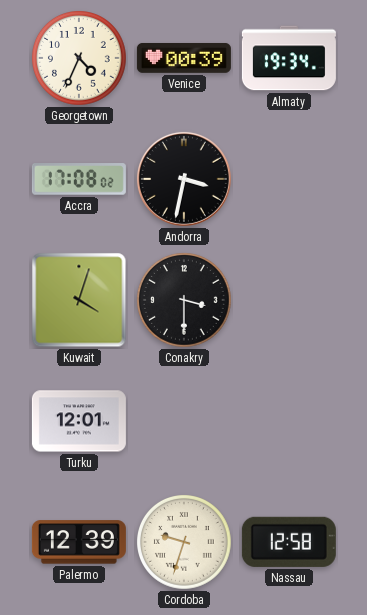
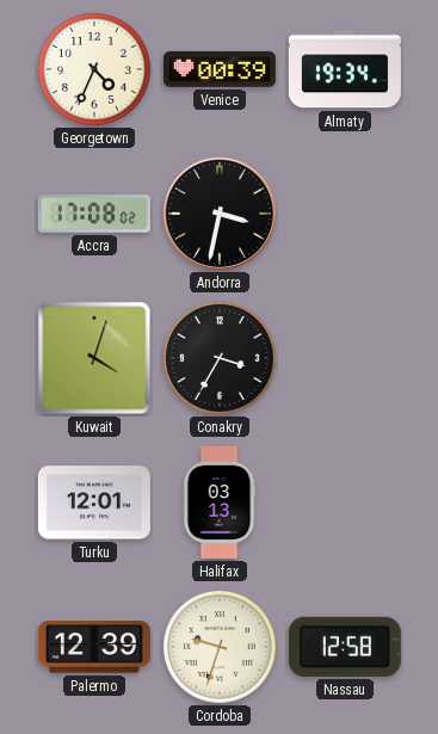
Conakry: 3:30 -> 3:35 (221, 359)
Halifax: none -> 03:13 (220, 502)
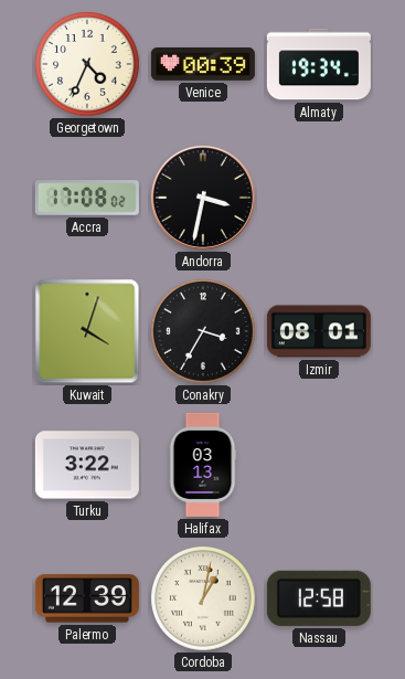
Izmir: none -> 08:01 (319, 331)
Turku: 12:01 -> 3:22 (87, 465)
Cordoba: 9:33 -> 1:02 (204, 600)
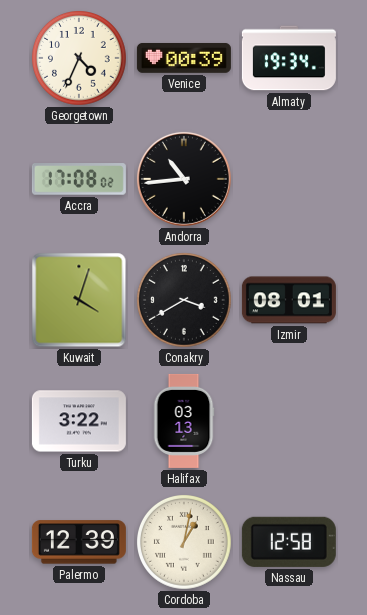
Andorra: 3:32 -> 10:44 (184, 179)
Conakry: 3:35 -> 3:40 (185, 301)
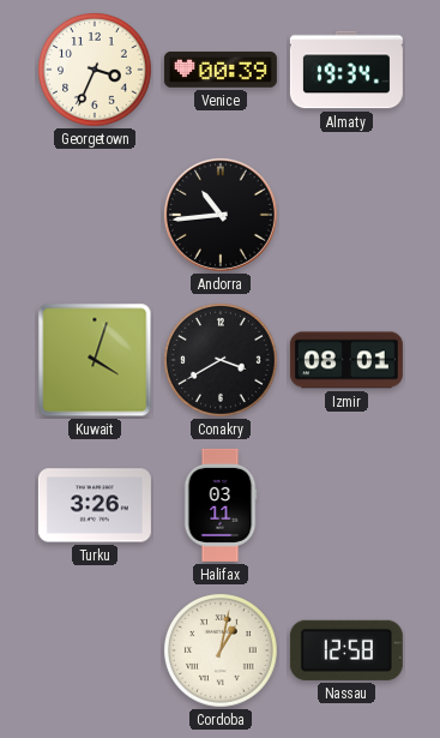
Georgetown: 4:34 -> 3:34 (96, 71)
Accra: 17:08 -> none (79, 179)
Turku: 3:22 -> 3:26 (95, 505)
Halifax: 03:13 -> 03:11 (221, 505)
Palermo: 12:39 -> none (79, 542)
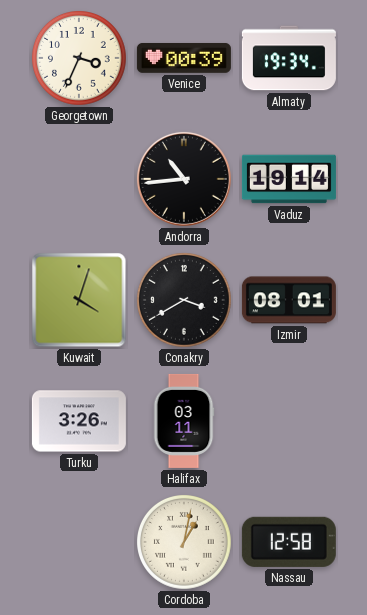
Vaduz: none -> 19:14 (289, 179)
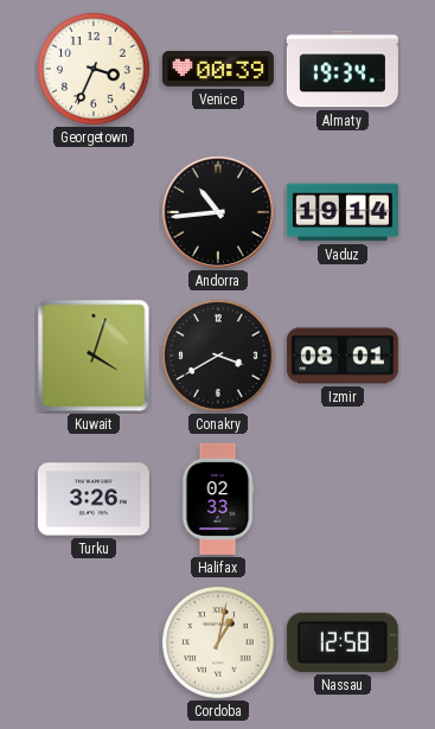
Halifax: 03:11 -> 02:33 (218, 499)
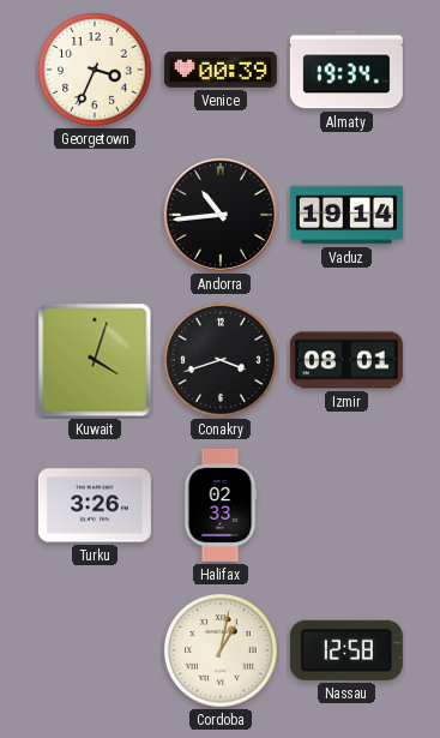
Conakry: 3:40 -> 3:42 (222, 361)
